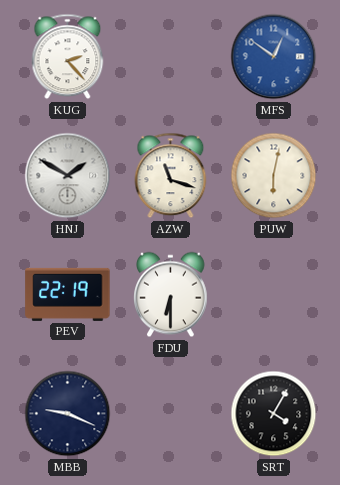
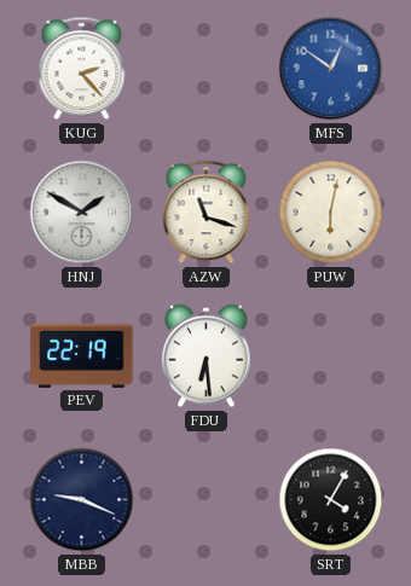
FDU: 6:30 -> 6:29 (207, 356)
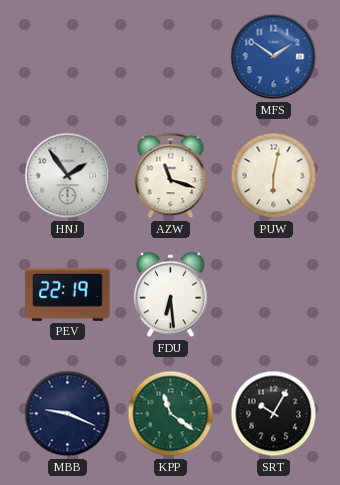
KUG: 2:23 -> none (82, 69)
MFS: 12:51 -> 1:51 (274, 57)
HNJ: 1:50 -> 1:54 (68, 176)
KPP: none -> 11:21 (171, 414)
SRT: 4:05 -> 10:05 (274, 414)
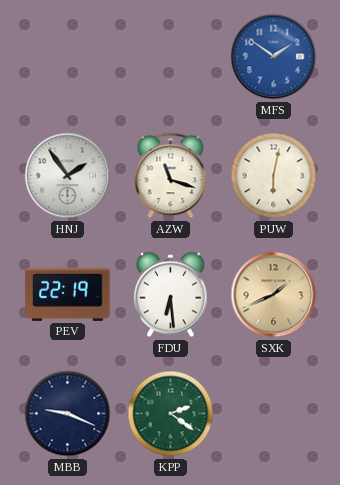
SXK: none -> 1:41 (274, 295)
KPP: 11:21 -> 2:21 (171, 414)
SRT: 10:05 -> none (274, 414)
